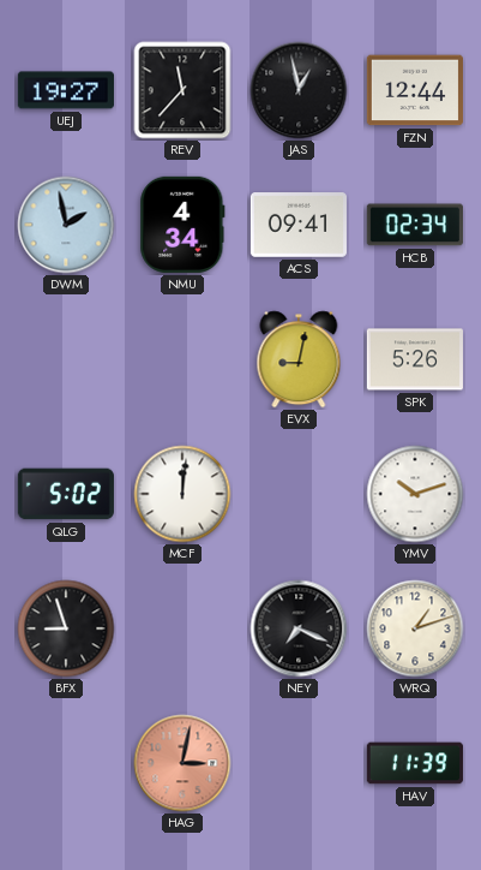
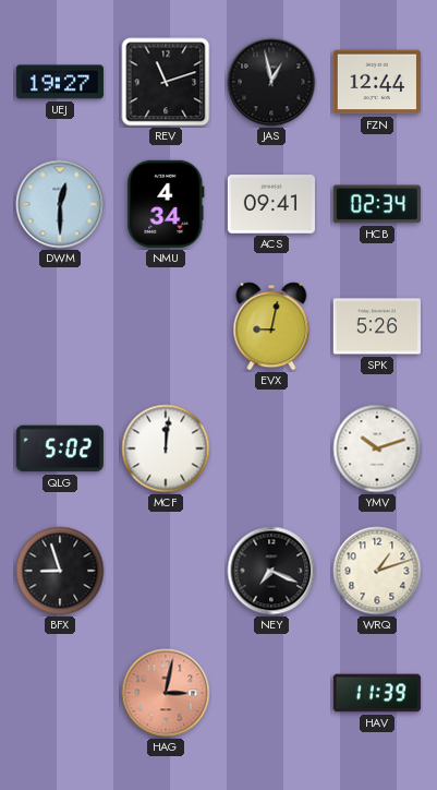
REV: 11:37 -> 11:12 (166, 82)
DWM: 1:58 -> 12:30 (60, 204)
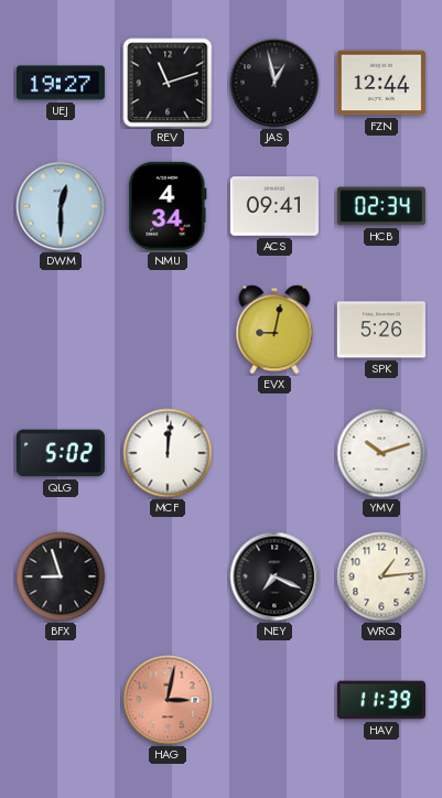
WRQ: 1:12 -> 1:14 (381, 576)
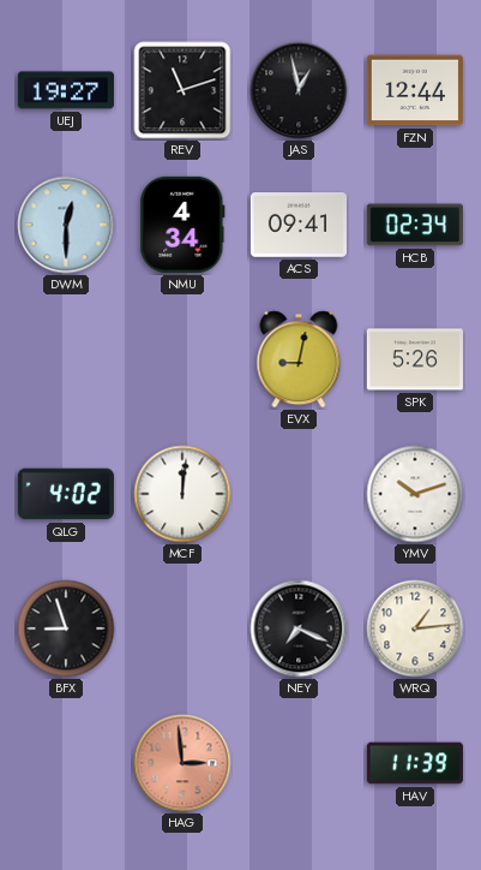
QLG: 5:02 -> 4:02 (66, 494)
HAG: 3:02 -> 2:59 (182, 763)
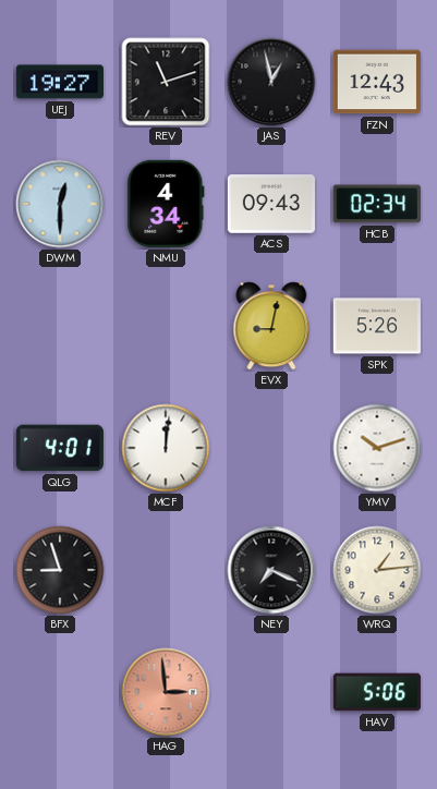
FZN: 12:44 -> 12:43 (377, 82)
ACS: 09:41 -> 09:43 (271, 204)
QLG: 4:02 -> 4:01 (60, 448)
HAV: 11:39 -> 5:06 (377, 692)
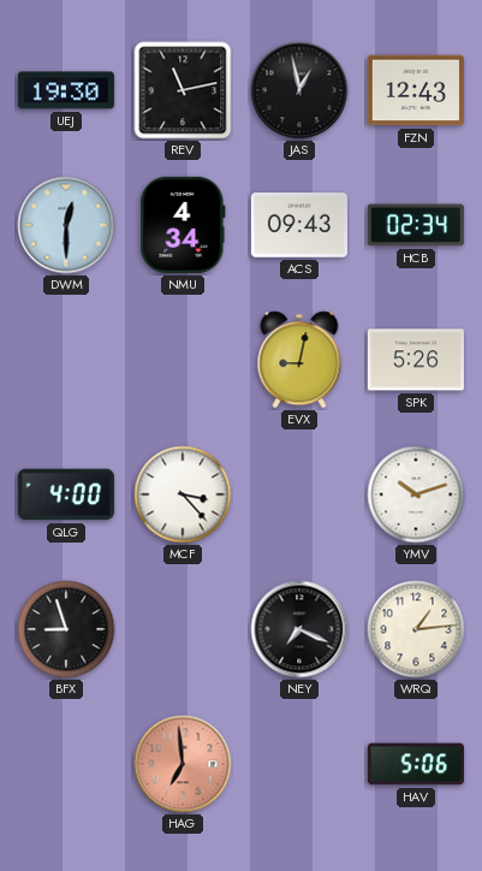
UEJ: 19:27 -> 19:30 (66, 90)
REV: 11:12 -> 11:13 (183, 90)
QLG: 4:01 -> 4:00 (66, 494)
MCF: 12:01 -> 3:23 (183, 494)
HAG: 2:59 -> 6:59 (183, 764)
